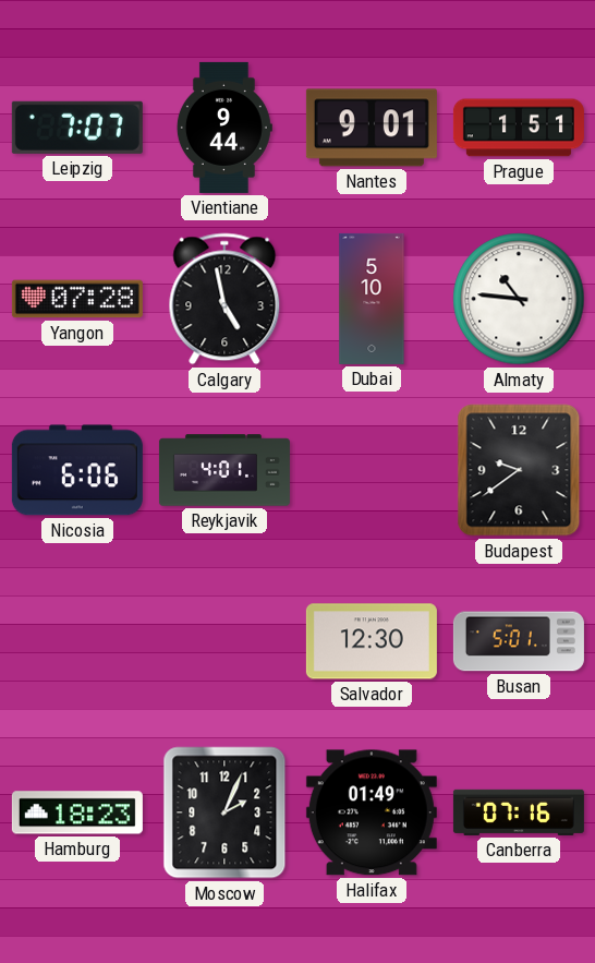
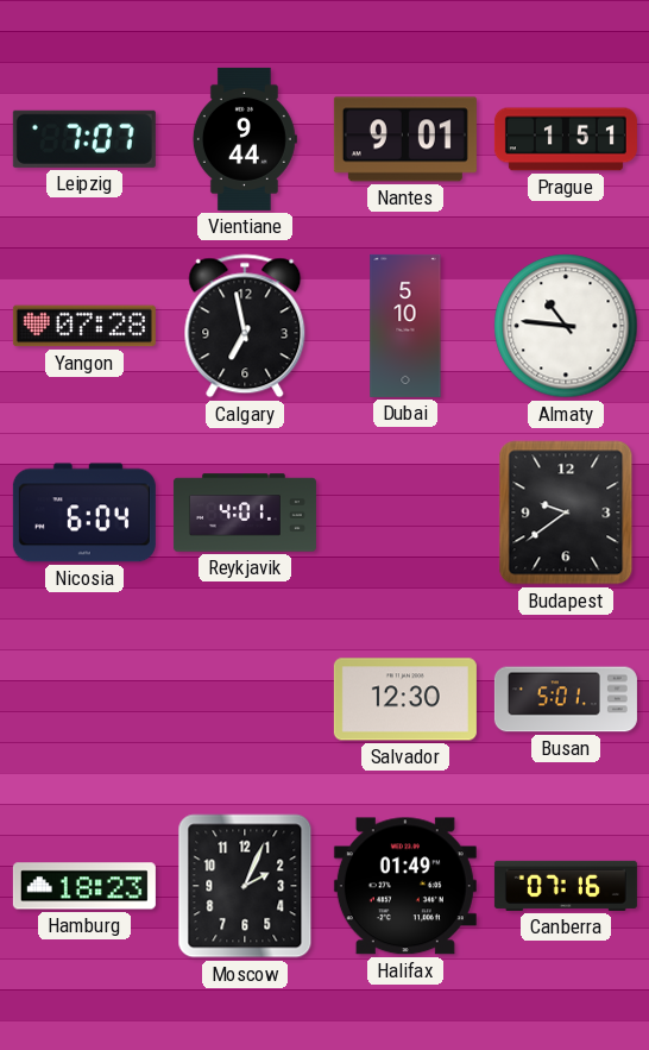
Calgary: 4:58 -> 6:58 (245, 326)
Nicosia: 6:06 -> 6:04 (84, 513)
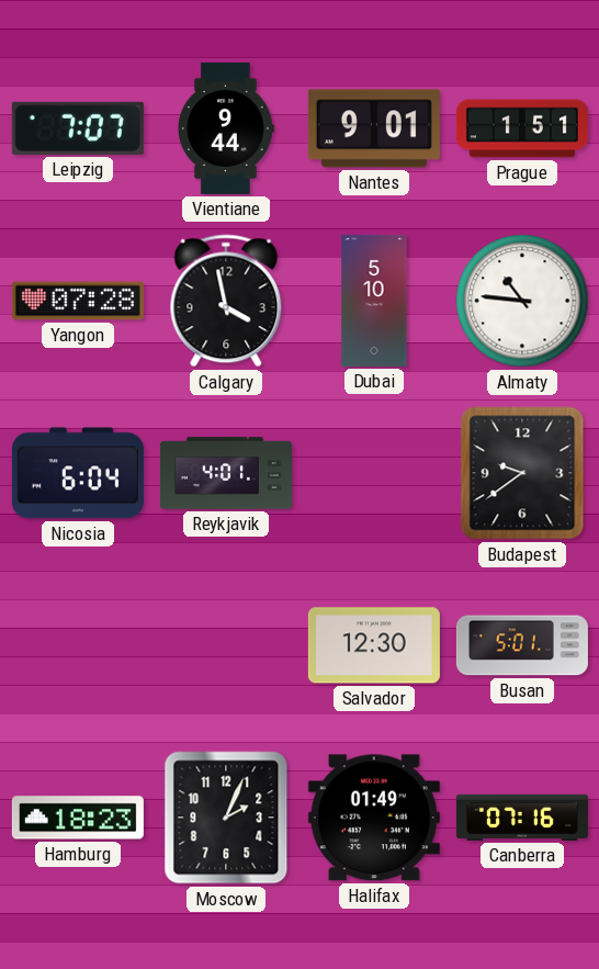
Calgary: 6:58 -> 3:58 (226, 301)
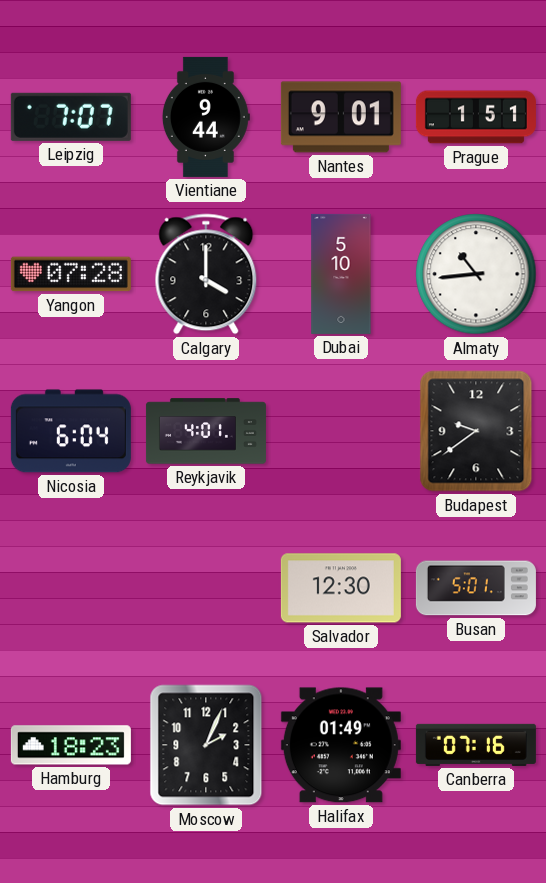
Calgary: 3:58 -> 4:00 (206, 274)
Almaty: 10:46 -> 10:44 (476, 274)
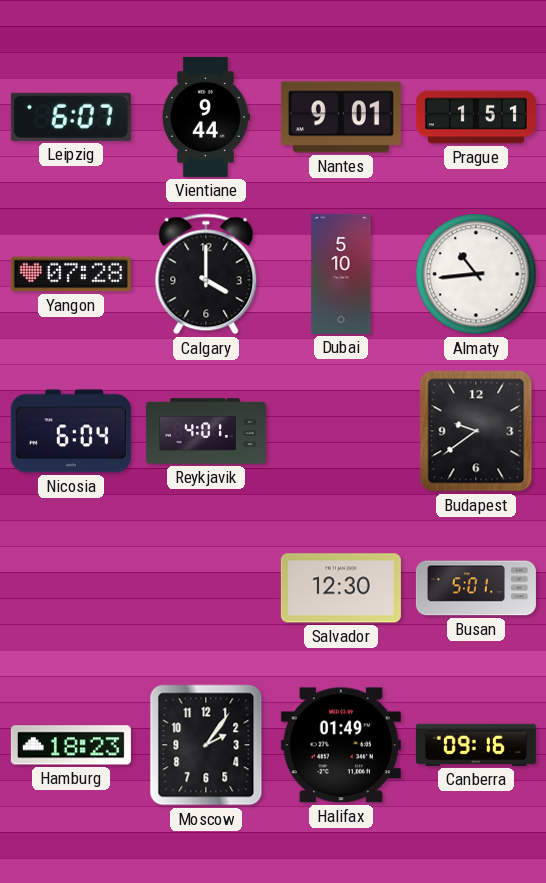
Leipzig: 7:07 -> 6:07 (71, 117)
Moscow: 2:04 -> 2:06 (206, 745)
Canberra: 07:16 -> 09:16 (476, 745)
